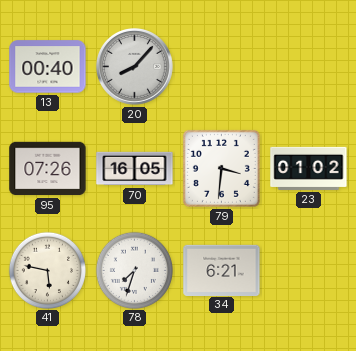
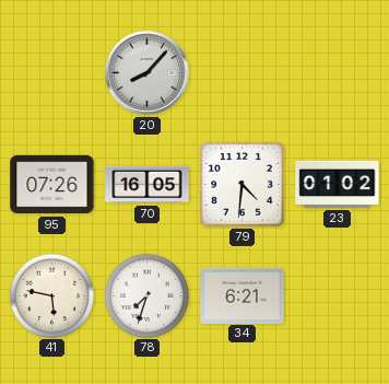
13: 00:40 -> none (48, 67)
79: 3:31 -> 4:31 (241, 184)
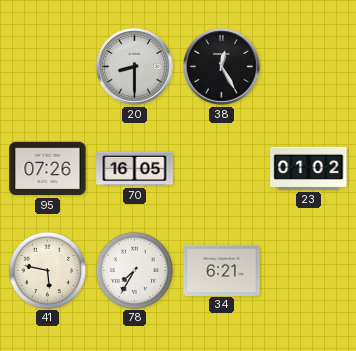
20: 8:07 -> 8:30 (134, 66)
38: none -> 12:25 (221, 66)
79: 4:31 -> none (241, 184)
78: 7:33 -> 7:35 (134, 270)
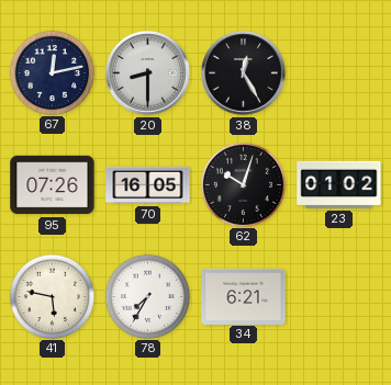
67: none -> 12:13 (52, 72)
62: none -> 10:03 (243, 184)
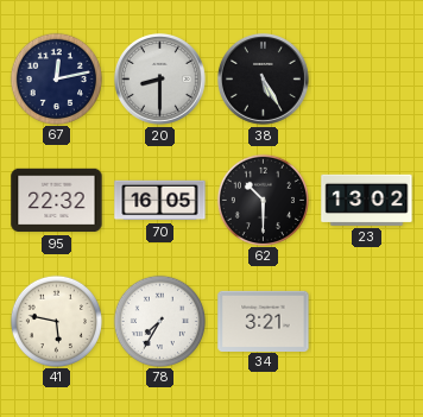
38: 12:25 -> 5:25 (263, 78)
95: 07:26 -> 22:32 (57, 201)
62: 10:03 -> 10:30 (263, 200)
23: 01:02 -> 13:02 (367, 200)
34: 6:21 -> 3:21 (264, 321)
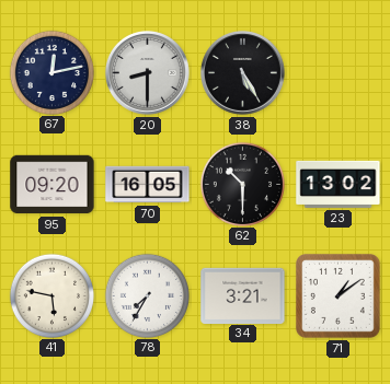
95: 22:32 -> 09:20 (53, 185)
71: none -> 1:09 (337, 295)
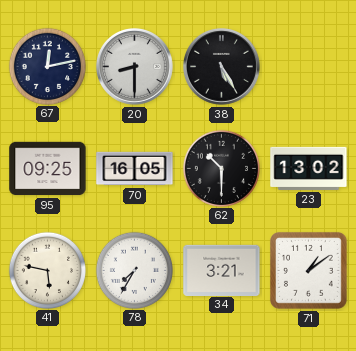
95: 09:20 -> 09:25 (48, 169)
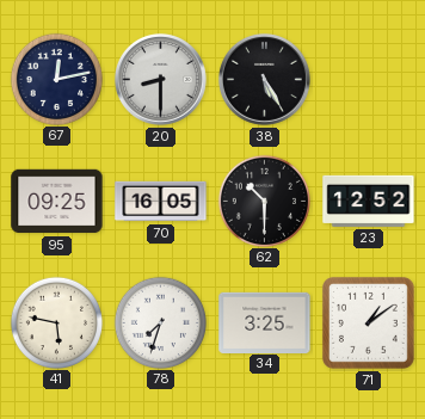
23: 13:02 -> 12:52 (369, 201)
78: 7:35 -> 7:33 (160, 322)
34: 3:21 -> 3:25 (265, 322)
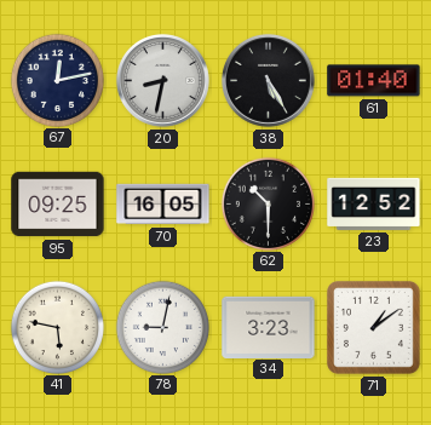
20: 8:30 -> 8:32 (162, 80)
61: none -> 01:40 (374, 81)
78: 7:33 -> 9:02 (162, 327)
34: 3:25 -> 3:23 (269, 327)
